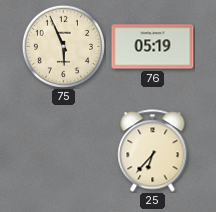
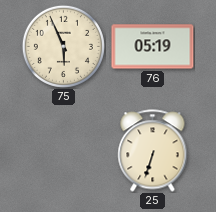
25: 6:37 -> 6:33 (153, 151)
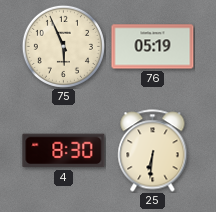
4: none -> 8:30 (64, 151)
25: 6:33 -> 6:31 (153, 151)
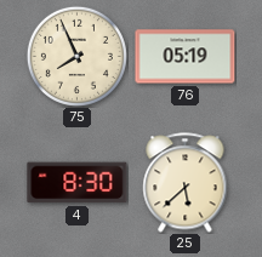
75: 5:56 -> 7:56 (76, 56)
25: 6:31 -> 5:38 (186, 183)
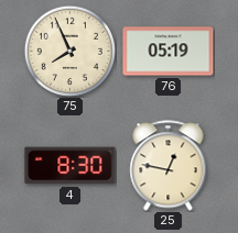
25: 5:38 -> 12:47 (169, 166)
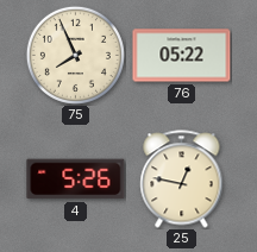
76: 05:19 -> 05:22 (182, 56)
4: 8:30 -> 5:26 (76, 179)
